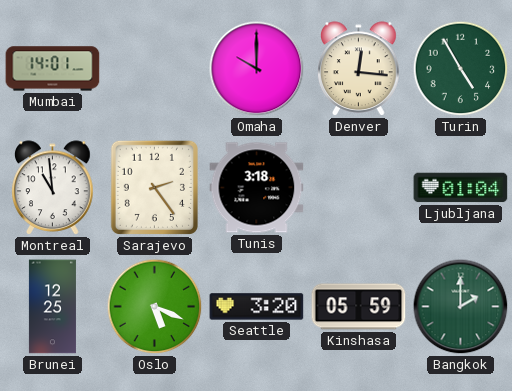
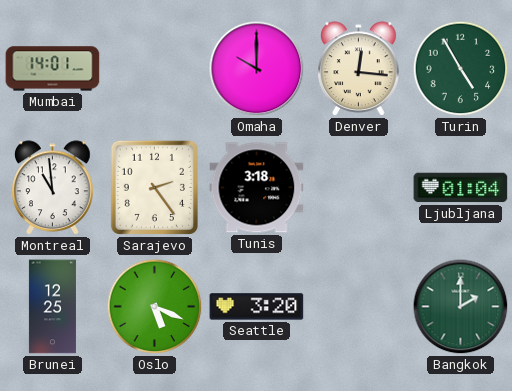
Kinshasa: 05:59 -> none (359, 307)
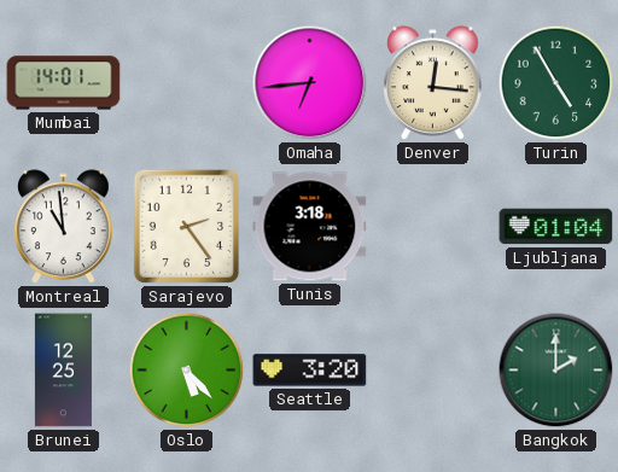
Omaha: 10:00 -> 6:44 (310, 83)
Oslo: 5:19 -> 5:23 (187, 371)
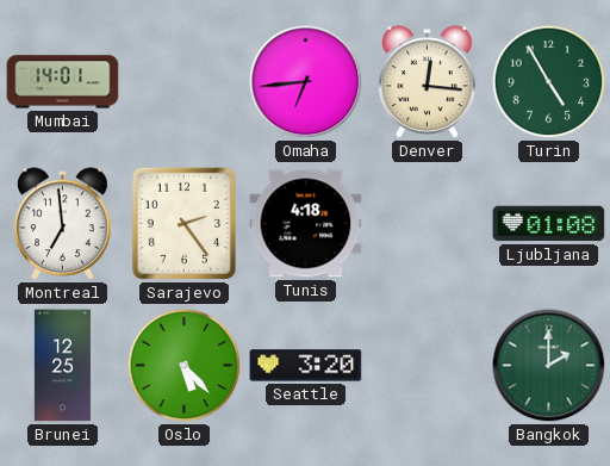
Montreal: 10:59 -> 6:59 (63, 224)
Tunis: 3:18 -> 4:18 (306, 224)
Ljubljana: 01:04 -> 01:08 (549, 224)
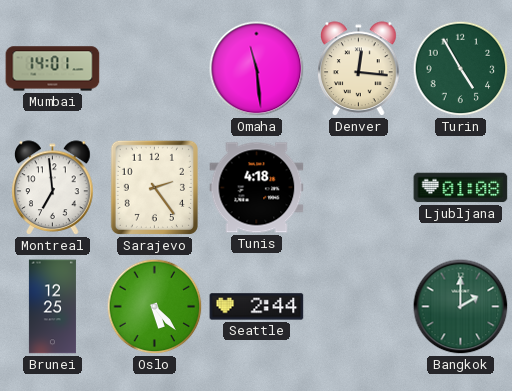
Omaha: 6:44 -> 11:29 (257, 69)
Seattle: 3:20 -> 2:44 (257, 307)
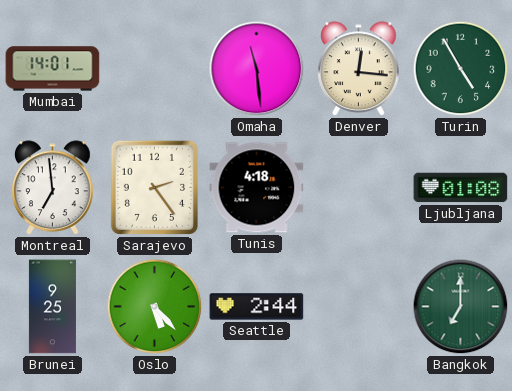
Brunei: 12:25 -> 9:25 (52, 307)
Bangkok: 2:00 -> 7:00 (461, 307)
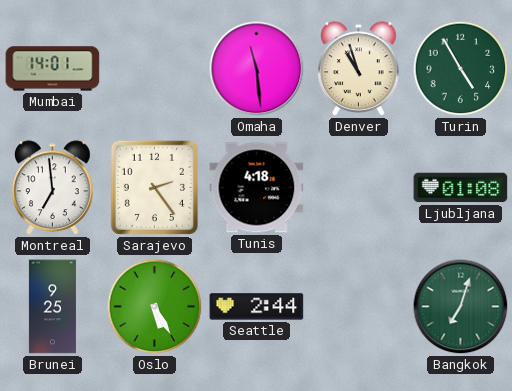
Denver: 12:16 -> 10:57 (359, 69)
Oslo: 5:23 -> 5:25 (155, 307)
Bangkok: 7:00 -> 7:03 (461, 307)
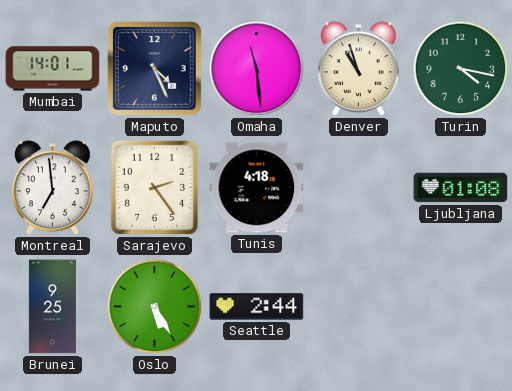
Maputo: none -> 4:26 (154, 68)
Turin: 4:55 -> 4:17 (461, 69)
Bangkok: 7:03 -> none (461, 307)
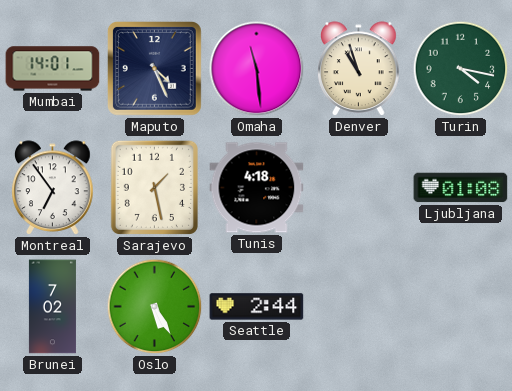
Montreal: 6:59 -> 6:54 (53, 188)
Sarajevo: 2:24 -> 1:28 (154, 187)
Brunei: 9:25 -> 7:02 (52, 307)
